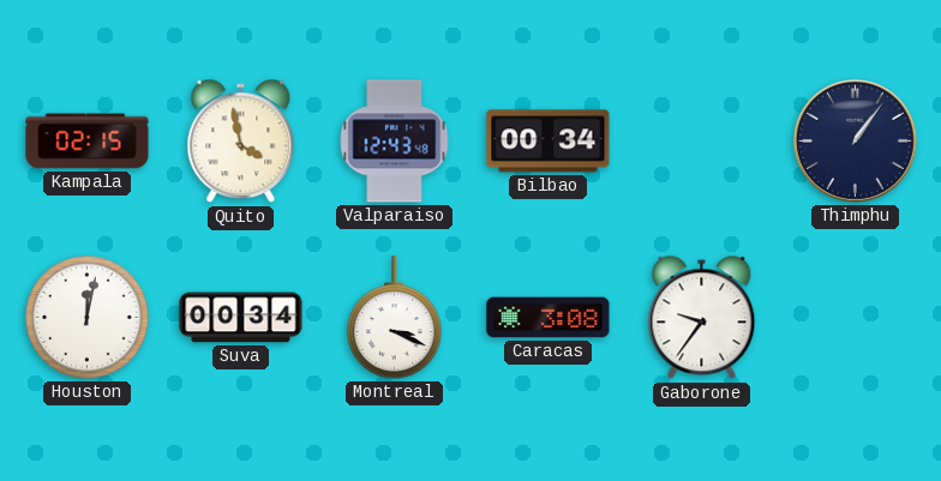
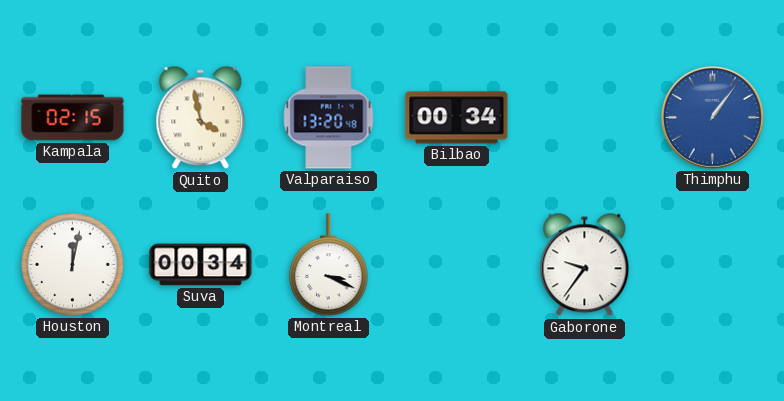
Valparaiso: 12:43 -> 13:20 (329, 118)
Thimphu dial: navy -> blue (713, 118)
Caracas: 3:08 -> none (549, 318)
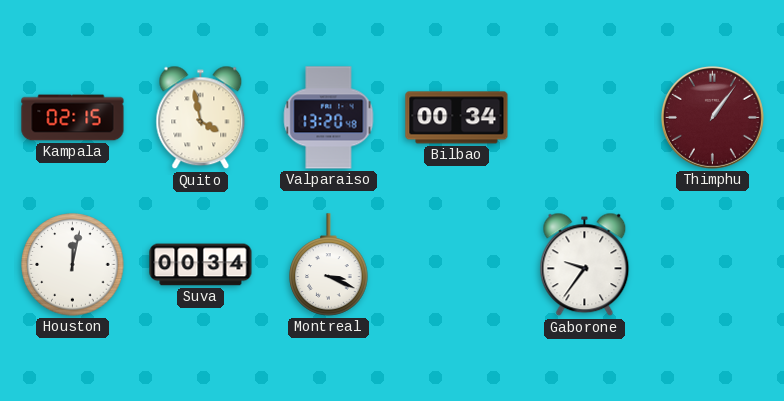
Thimphu dial: blue -> burgundy (713, 118)
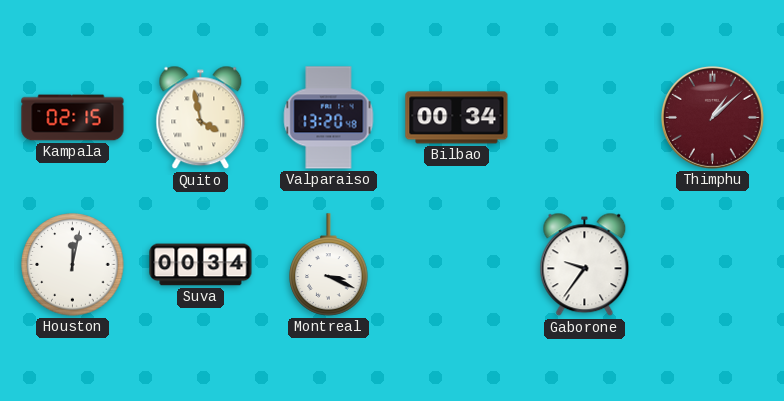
Thimphu: 1:06 -> 1:08 (713, 118)
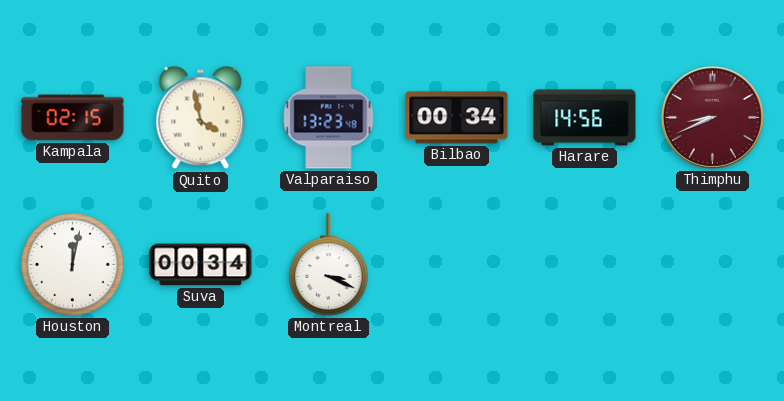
Valparaiso: 13:20 -> 13:23 (329, 118)
Harare: none -> 14:56 (585, 118)
Thimphu: 1:08 -> 8:41 (713, 118)
Gaborone: 9:36 -> none (585, 265)
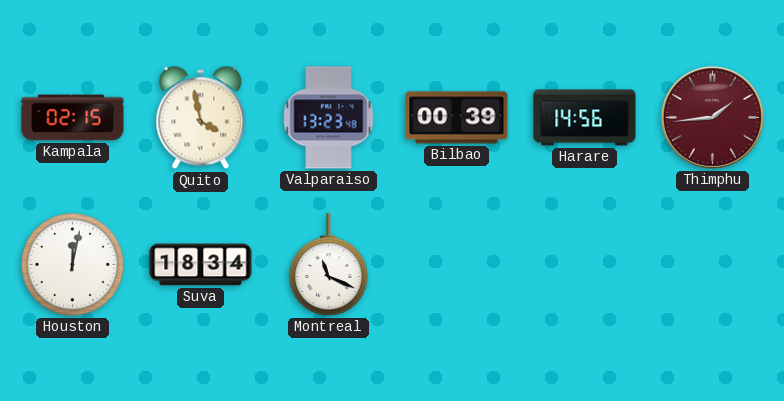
Bilbao: 00:34 -> 00:39 (457, 118)
Thimphu: 8:41 -> 1:44 (713, 118)
Suva: 00:34 -> 18:34 (201, 265)
Montreal: 3:19 -> 11:19 (329, 265)
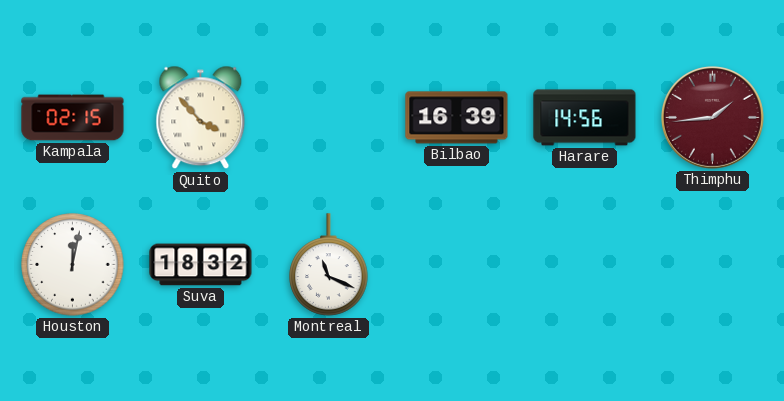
Quito: 3:58 -> 3:53 (201, 118)
Valparaiso: 13:23 -> none (329, 118)
Bilbao: 00:39 -> 16:39 (457, 118)
Suva: 18:34 -> 18:32 (201, 265)
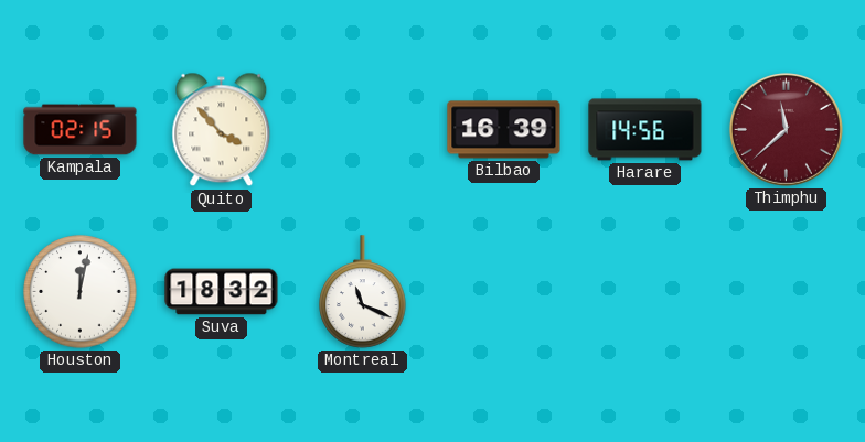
Thimphu: 1:44 -> 11:38 (787, 130)
